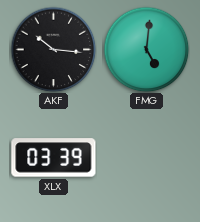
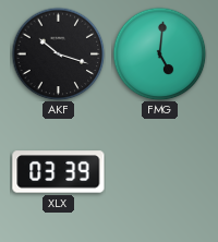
AKF: 10:16 -> 10:18 (58, 53)
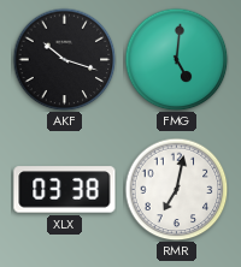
XLX: 03:39 -> 03:38 (65, 190)
RMR: none -> 7:02 (176, 189)
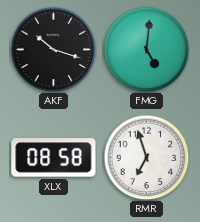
XLX: 03:38 -> 08:58 (54, 158)
RMR: 7:02 -> 6:57 (146, 157)
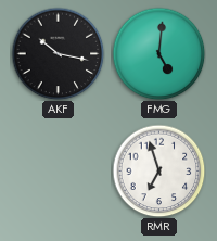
AKF: 10:18 -> 10:17 (58, 53)
XLX: 08:58 -> none (54, 158)
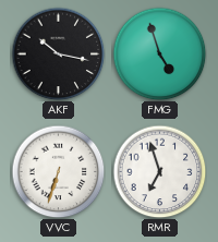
FMG: 5:01 -> 4:57 (159, 53)
VVC: none -> 6:33 (58, 171)
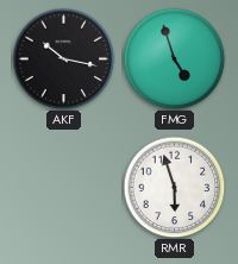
VVC: 6:33 -> none (58, 171)
RMR: 6:57 -> 5:57 (174, 187)
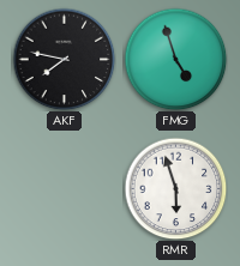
AKF: 10:17 -> 7:47 (64, 59)
